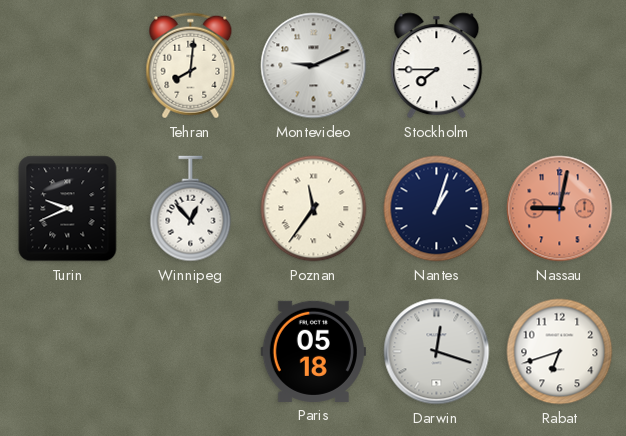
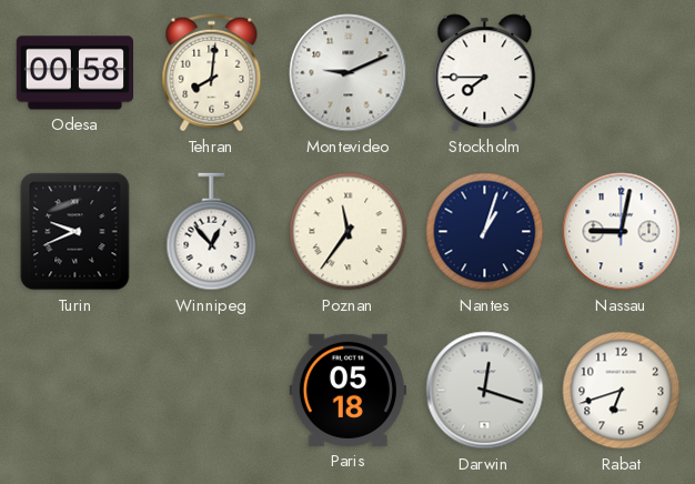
Odesa: none -> 00:58 (74, 73)
Nassau dial: salmon -> white (622, 232)
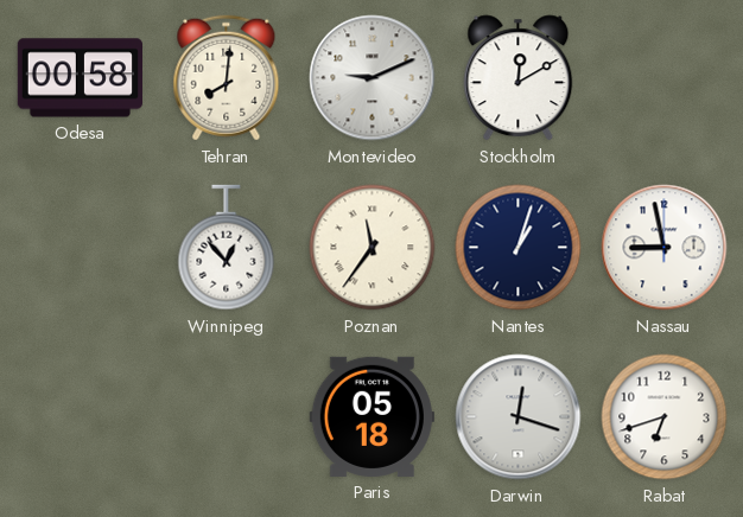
Stockholm: 7:45 -> 12:10 (519, 78)
Turin: 9:41 -> none (75, 232)
Nassau: 9:02 -> 8:58 (665, 248)
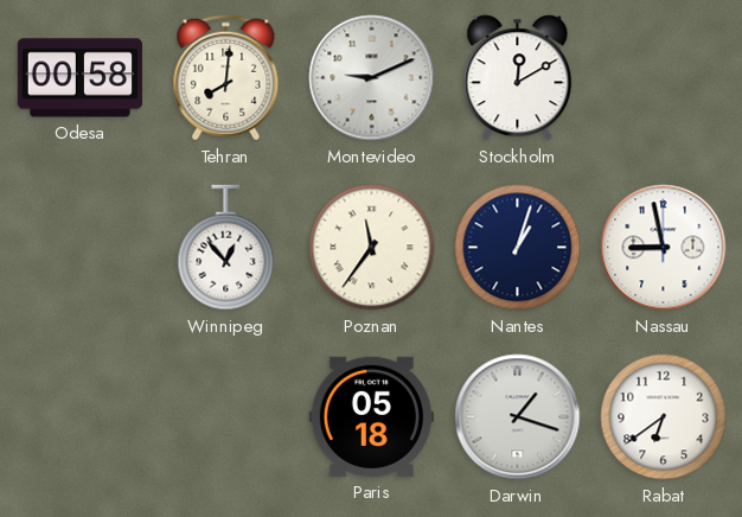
Darwin: 12:18 -> 1:18 (518, 417)
Rabat: 6:42 -> 6:39 (664, 417)
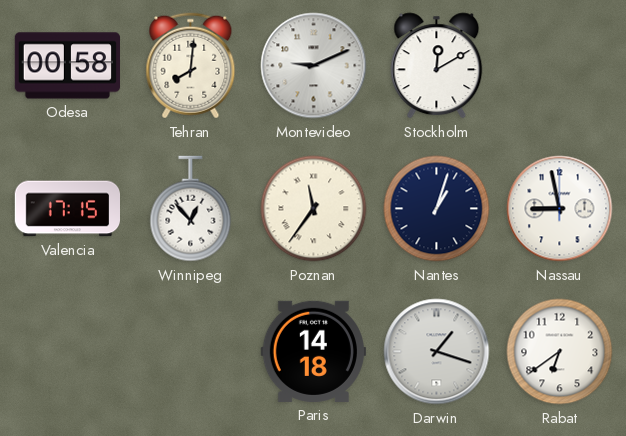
Valencia: none -> 17:15 (68, 209)
Paris: 05:18 -> 14:18 (313, 351)
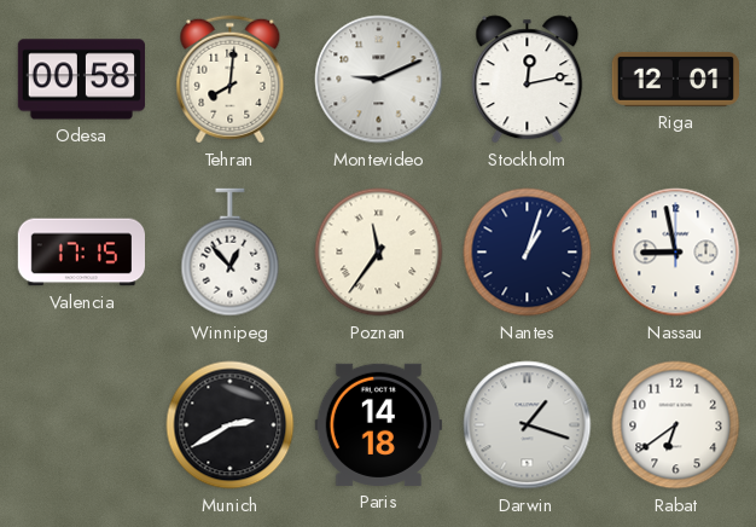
Stockholm: 12:10 -> 12:13 (528, 80)
Riga: none -> 12:01 (675, 79)
Munich: none -> 2:40 (231, 425)
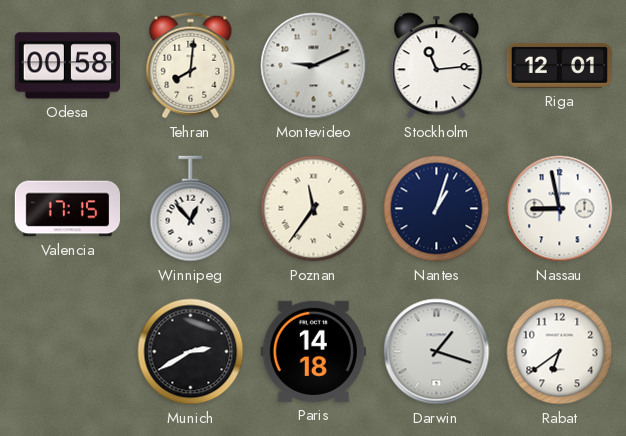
Stockholm: 12:13 -> 11:14 (437, 66)
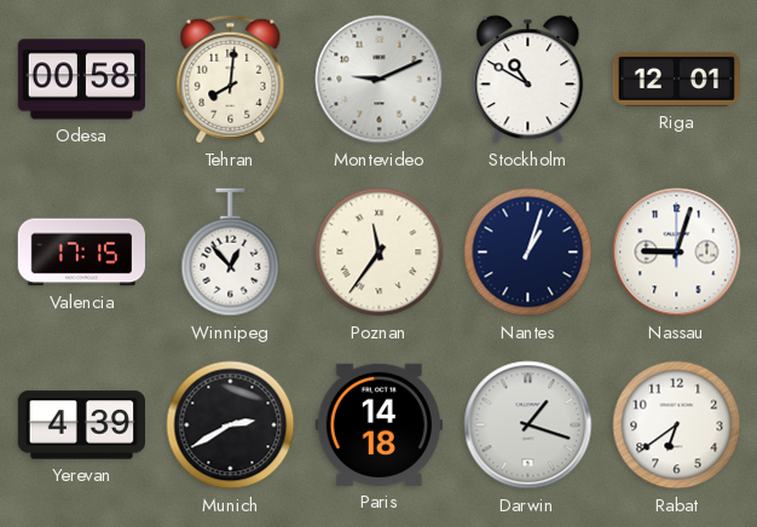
Stockholm: 11:14 -> 10:50 (528, 80)
Nassau: 8:58 -> 9:03 (677, 253)
Yerevan: none -> 4:39 (81, 425)
